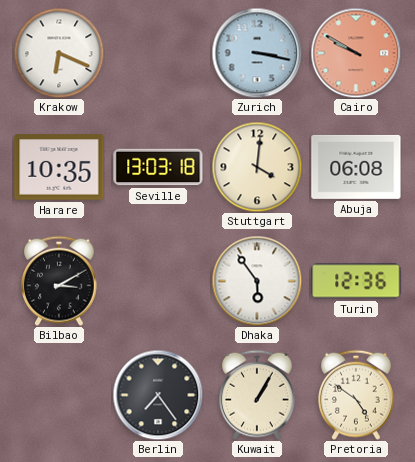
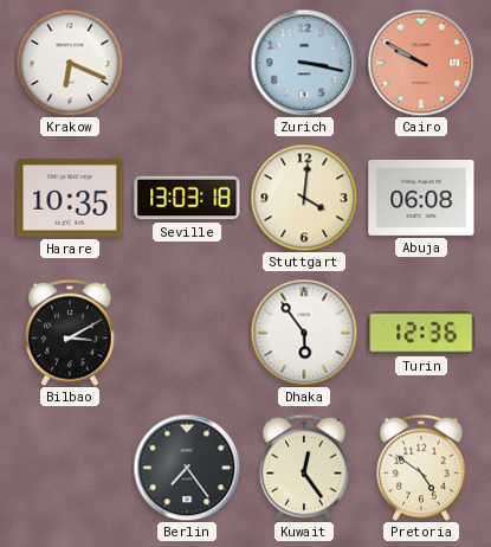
Kuwait: 1:05 -> 12:24 (305, 468)
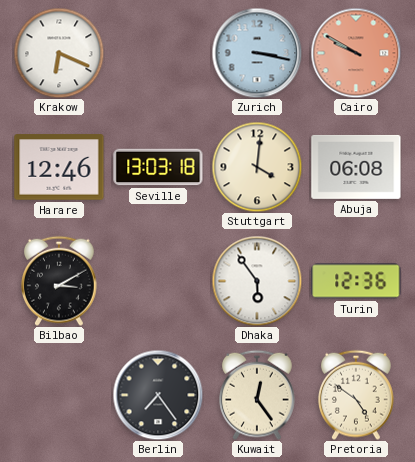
Harare: 10:35 -> 12:46 (59, 167)
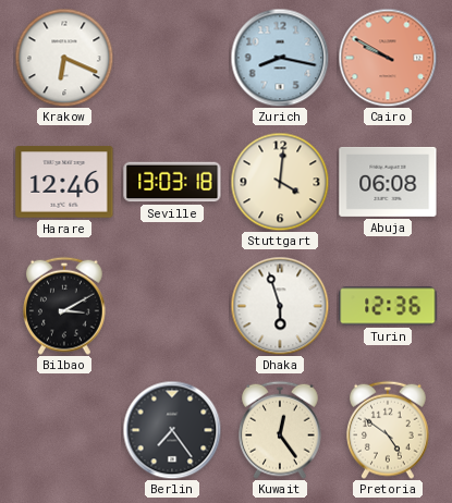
Zurich: 3:17 -> 8:17 (280, 58)
Dhaka: 5:54 -> 5:57 (280, 306)
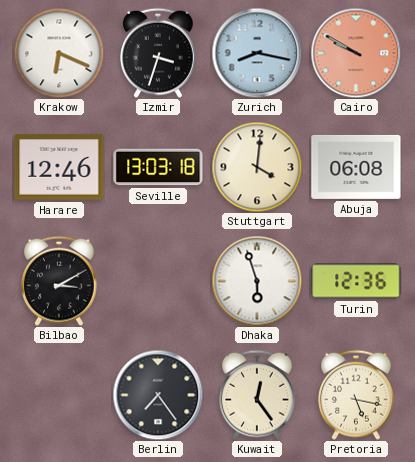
Izmir: none -> 3:33 (159, 53)
Pretoria: 4:51 -> 5:17 (357, 395)
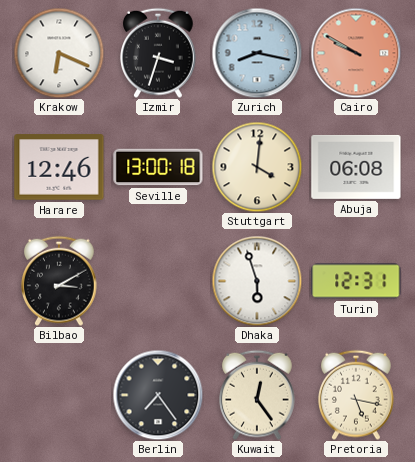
Seville: 13:03 -> 13:00 (158, 167)
Turin: 12:36 -> 12:31 (356, 281)
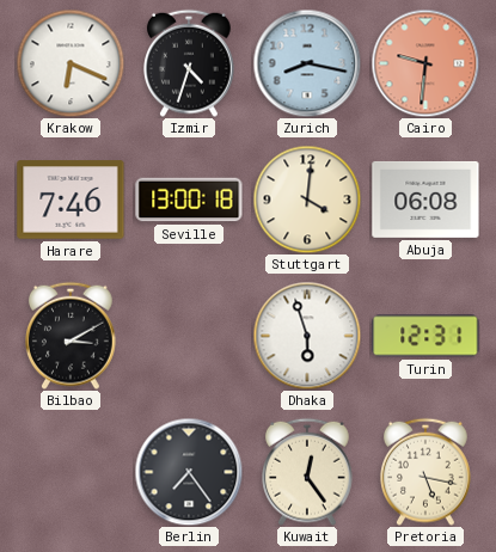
Izmir: 3:33 -> 4:33 (190, 63)
Cairo: 9:50 -> 9:31 (425, 63)
Harare: 12:46 -> 7:46 (71, 200)
